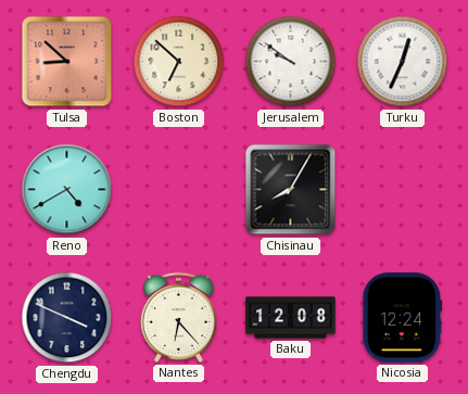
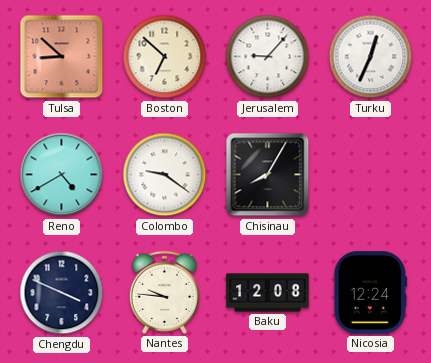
Jerusalem: 9:51 -> 9:07 (268, 57)
Colombo: none -> 9:21 (165, 175)
Nantes: 6:23 -> 9:46 (164, 292)
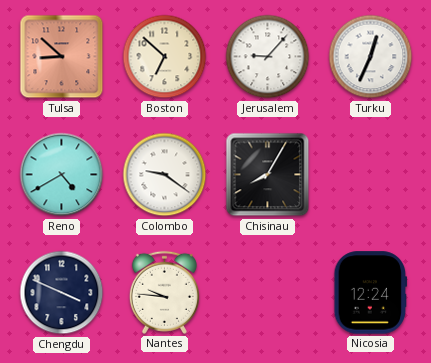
Baku: 12:08 -> none (268, 293)
